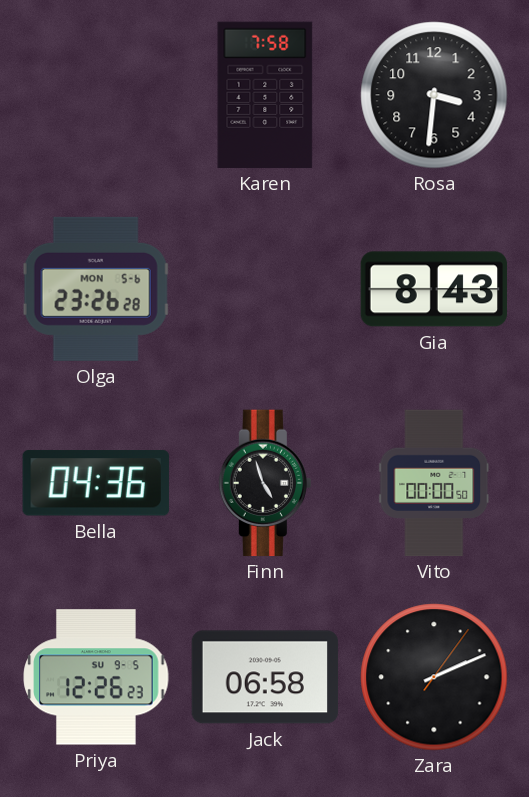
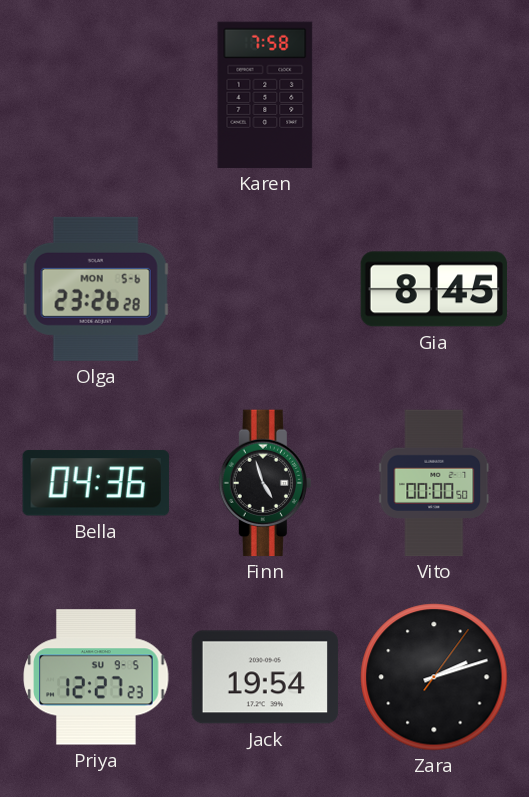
Rosa: 3:31 -> none (434, 95)
Gia: 8:43 -> 8:45 (434, 289)
Priya: 12:26 -> 12:27 (96, 677)
Jack: 06:58 -> 19:54 (265, 677)
Zara: 2:11 -> 2:12 (434, 677)
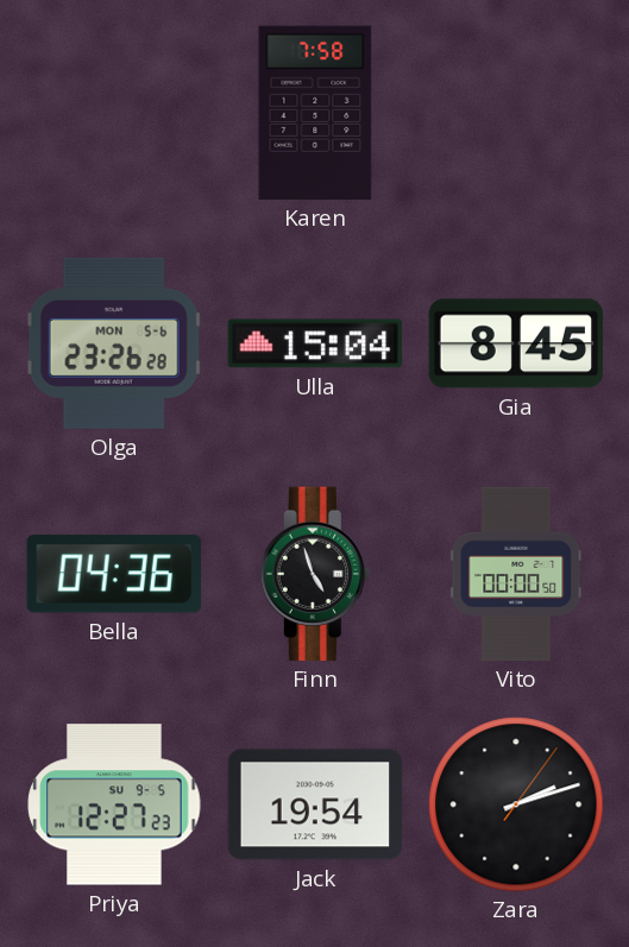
Ulla: none -> 15:04 (315, 343)
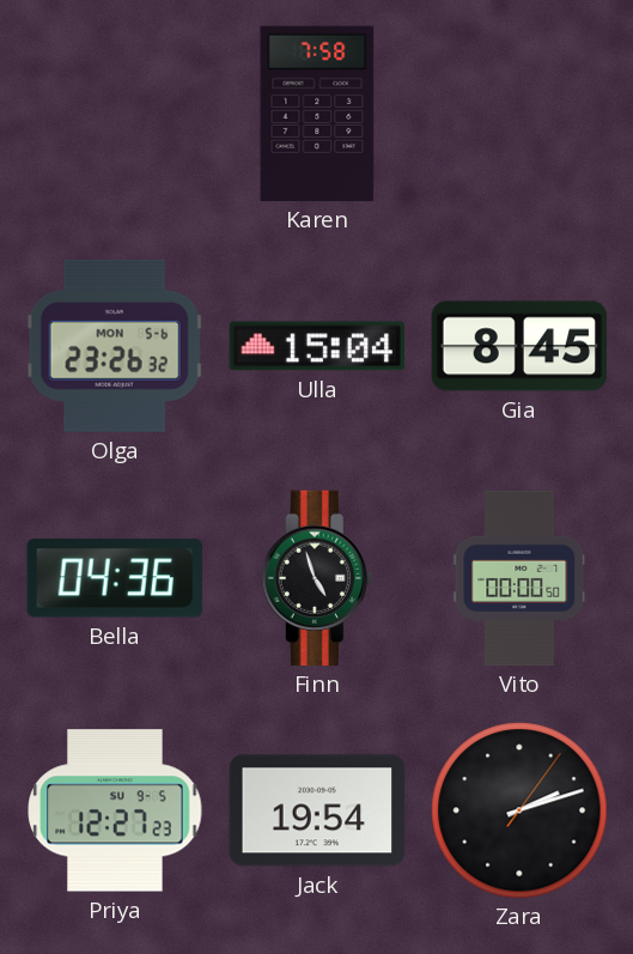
Olga: 23:26:28 -> 23:26:32 (115, 346)
